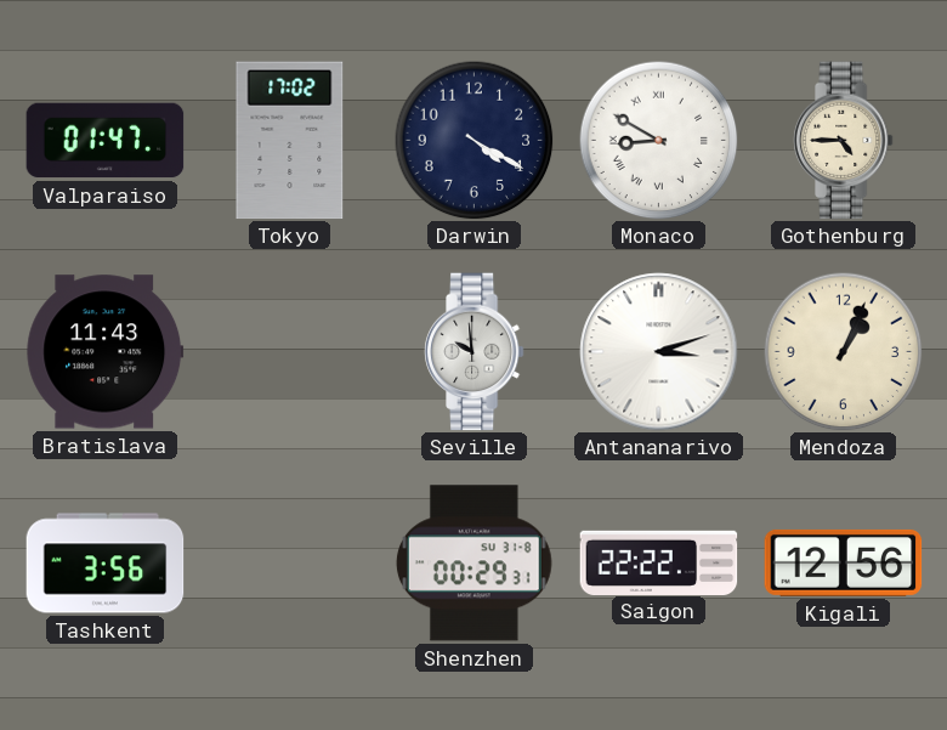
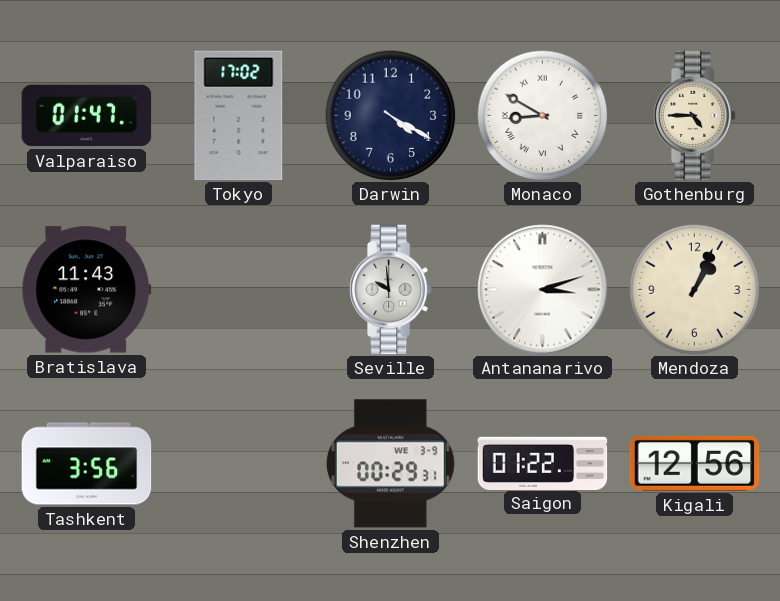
Shenzhen date: SU 31-8 -> WE 3-9 (390, 464)
Saigon: 22:22 -> 01:22 (543, 463)
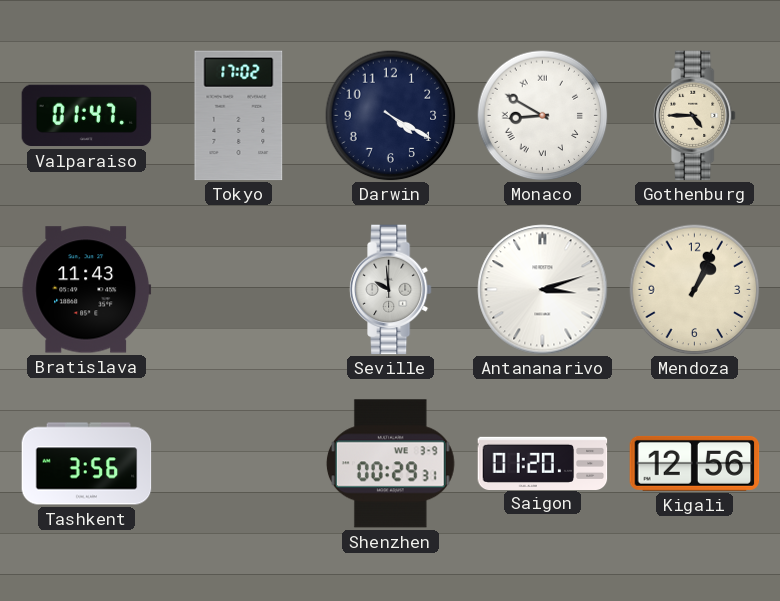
Saigon: 01:22 -> 01:20 (543, 463)
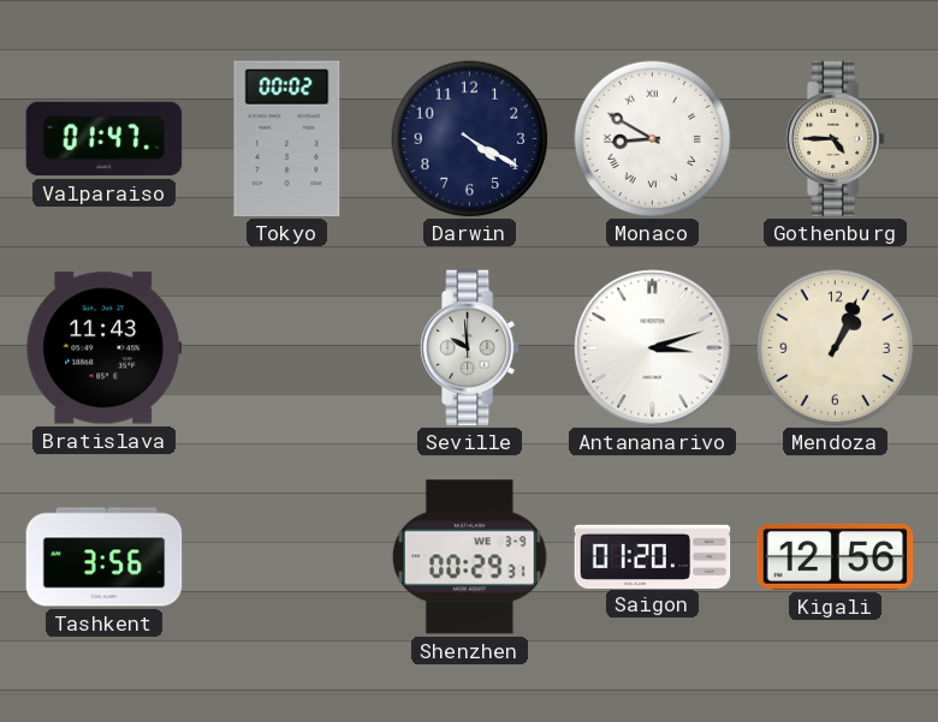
Tokyo: 17:02 -> 00:02 (287, 139)
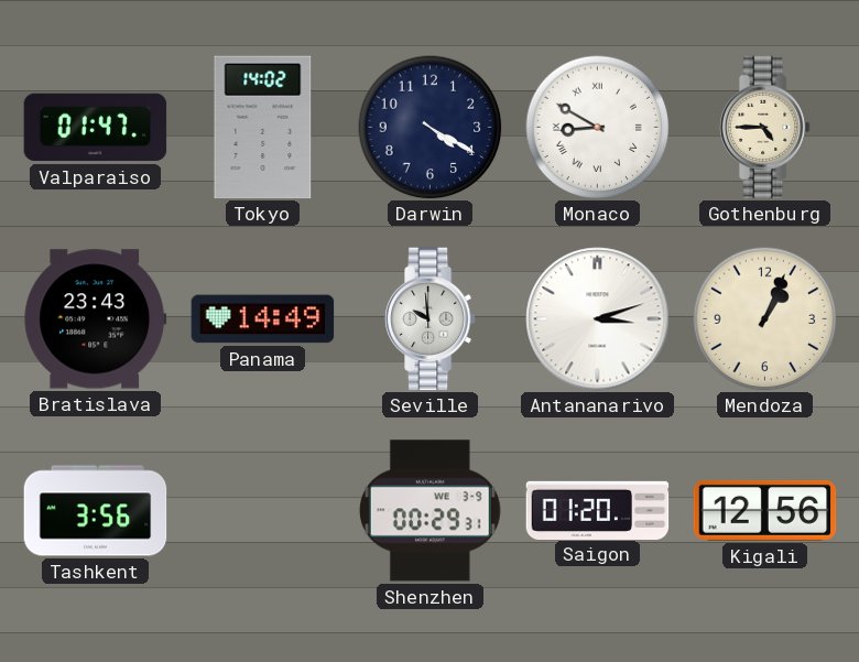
Tokyo: 00:02 -> 14:02 (263, 128)
Bratislava: 11:43 -> 23:43 (96, 319)
Panama: none -> 14:49 (263, 319)
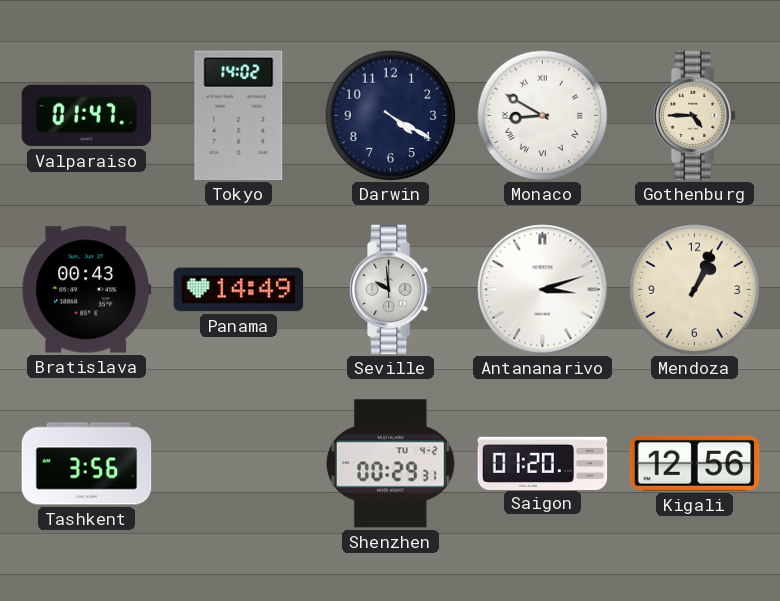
Bratislava: 23:43 -> 00:43 (87, 290)
Shenzhen date: WE 3-9 -> TU 4-2 (390, 464)
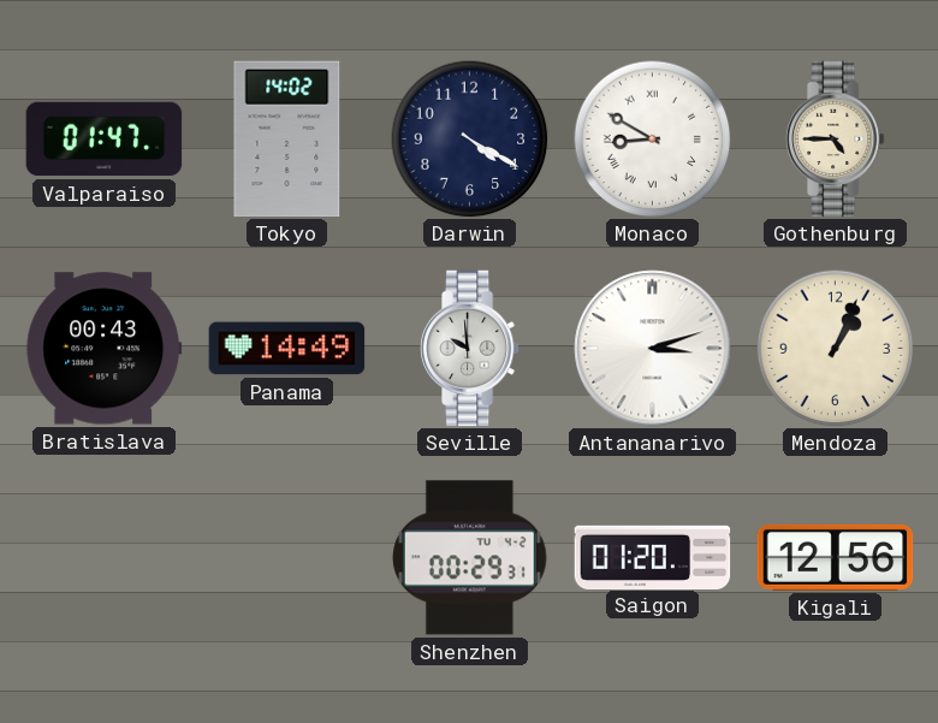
Tashkent: 3:56 -> none (87, 464)
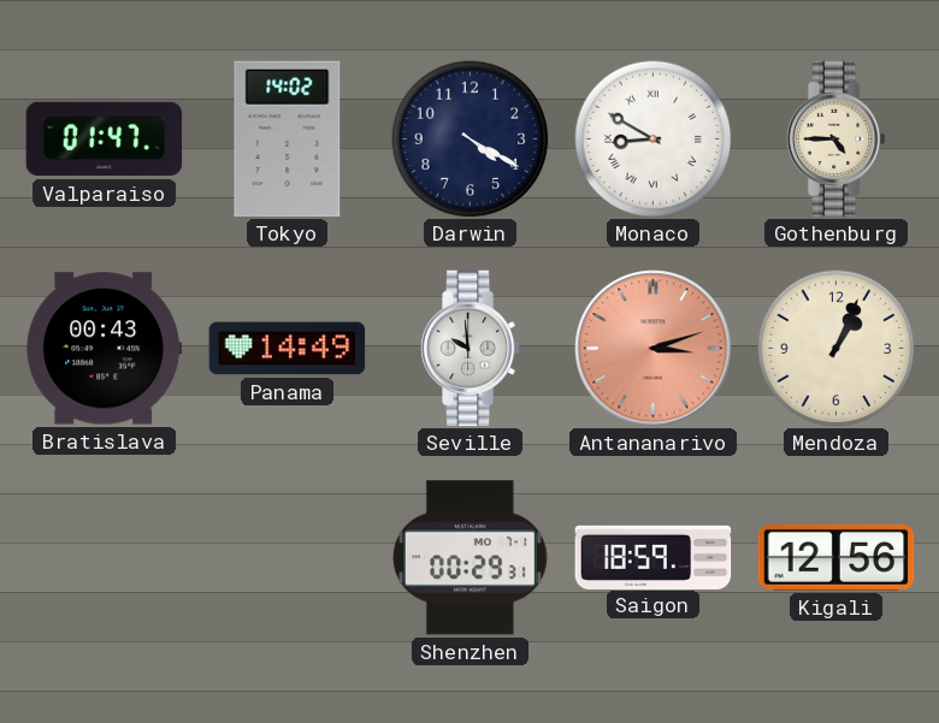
Antananarivo dial: white -> salmon (654, 349)
Shenzhen date: TU 4-2 -> MO 7-1 (469, 558)
Saigon: 01:20 -> 18:59 (654, 557)
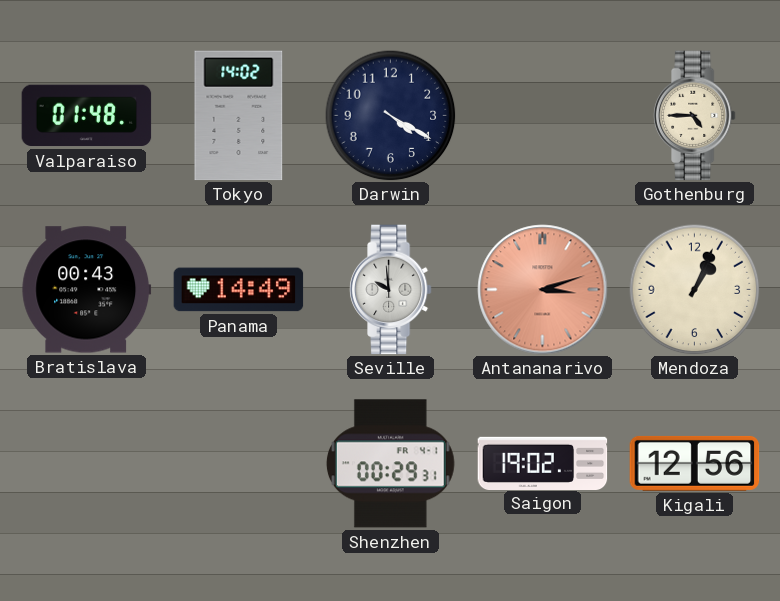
Valparaiso: 01:47 -> 01:48 (87, 116)
Monaco: 8:50 -> none (654, 140)
Shenzhen date: MO 7-1 -> FR 4-1 (390, 464)
Saigon: 18:59 -> 19:02 (543, 463)
